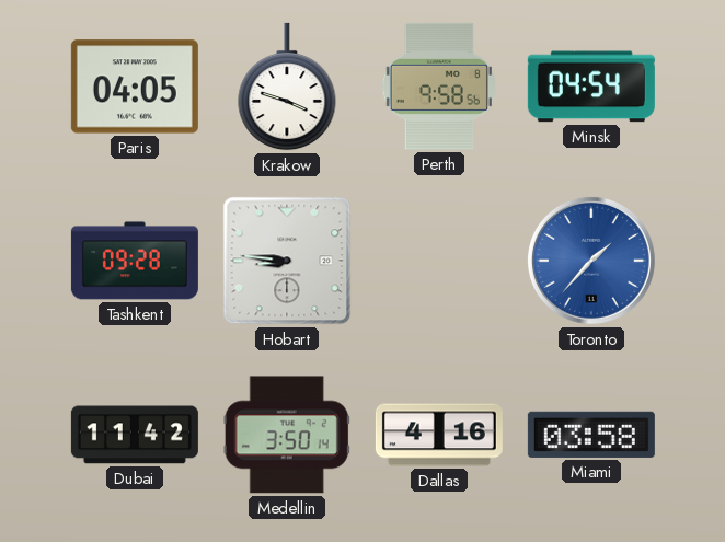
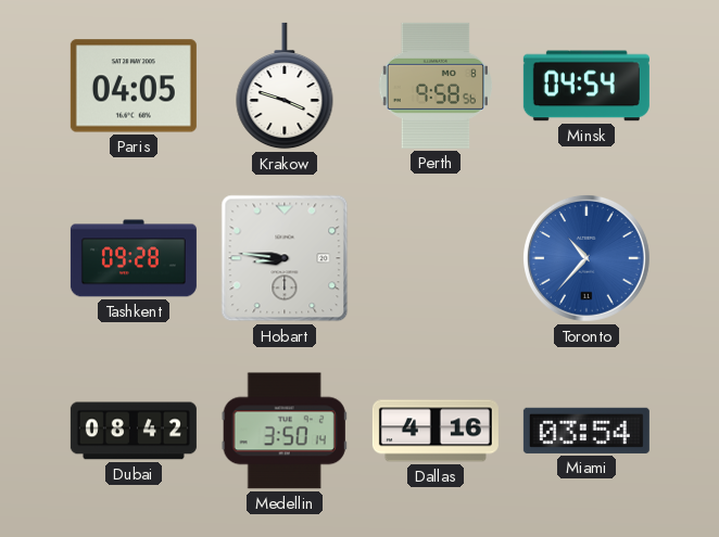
Toronto: 1:37 -> 10:37 (586, 258)
Dubai: 11:42 -> 08:42 (134, 431)
Miami: 03:58 -> 03:54 (586, 431)
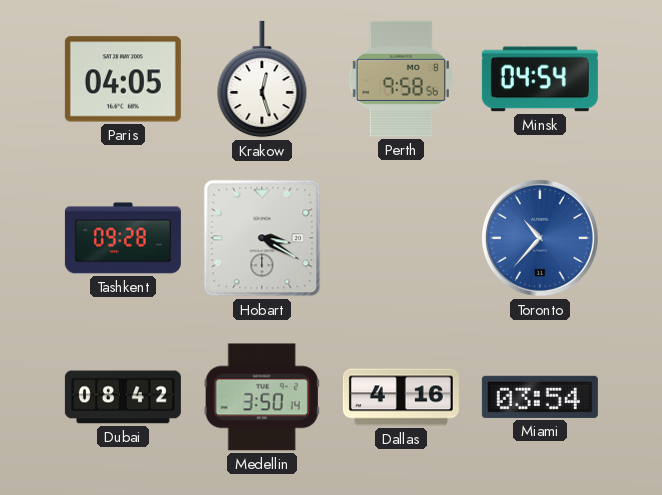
Krakow: 3:48 -> 12:27 (262, 79)
Hobart: 8:46 -> 3:20 (262, 238)
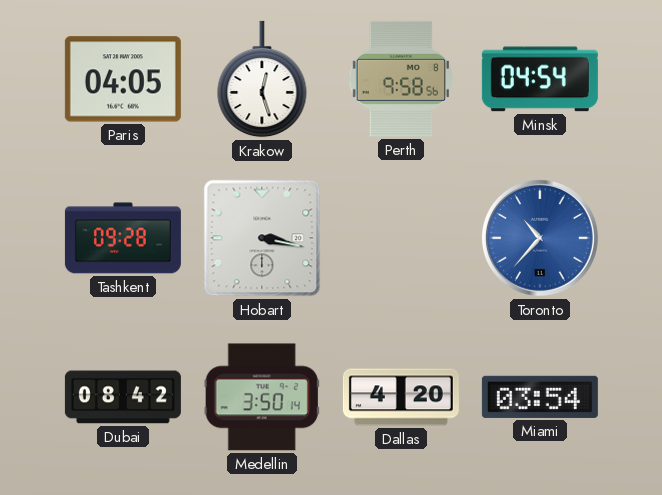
Hobart: 3:20 -> 3:17 (262, 238)
Dallas: 4:16 -> 4:20 (401, 397)
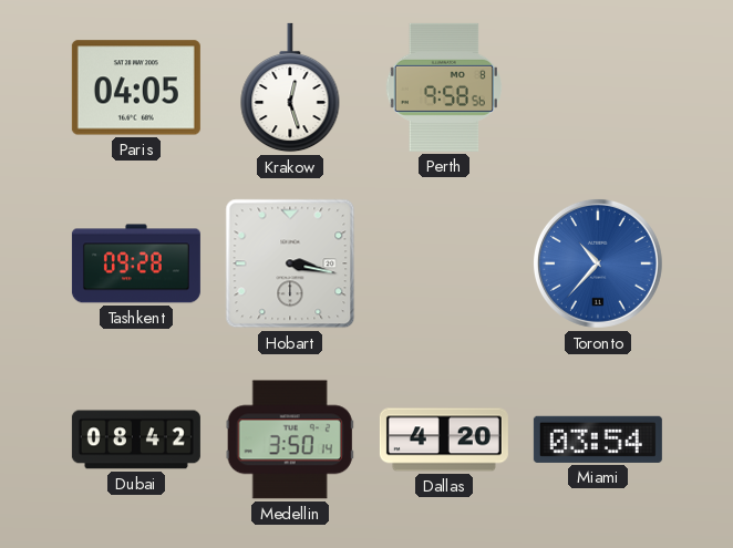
Minsk: 04:54 -> none (540, 79)
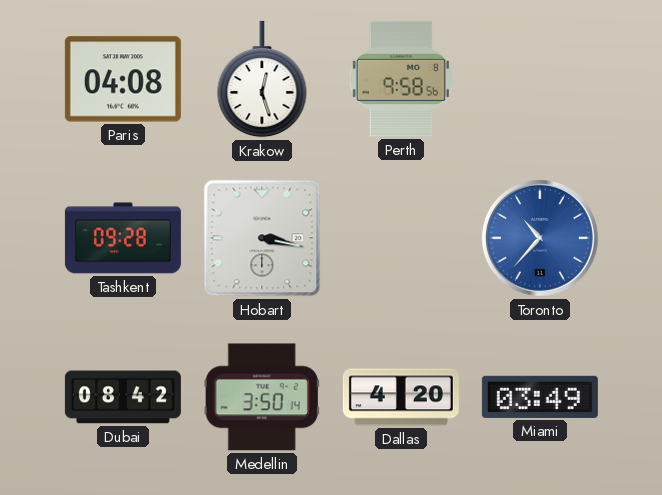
Paris: 04:05 -> 04:08 (123, 79)
Miami: 03:54 -> 03:49 (540, 397)
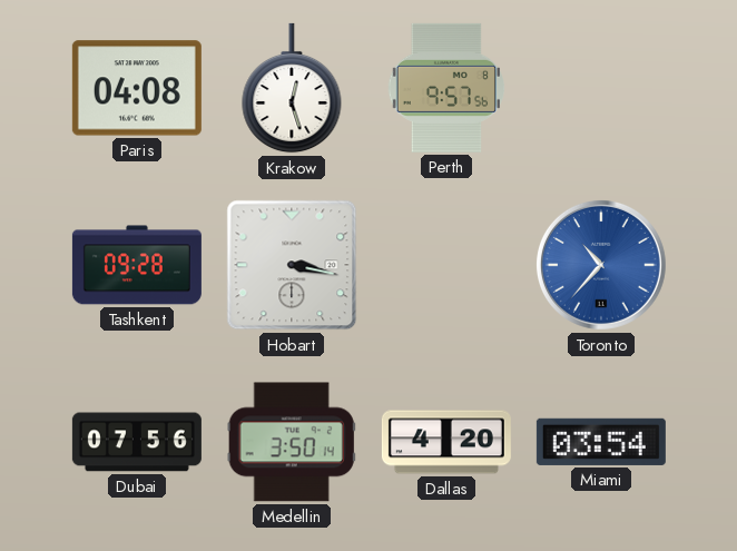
Perth: 9:58 -> 9:57 (446, 88)
Dubai: 08:42 -> 07:56 (137, 442)
Miami: 03:49 -> 03:54 (601, 442)
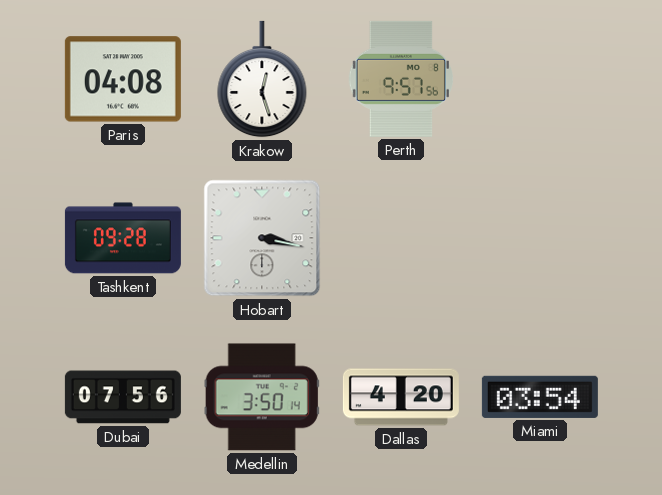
Toronto: 10:37 -> none (601, 265)
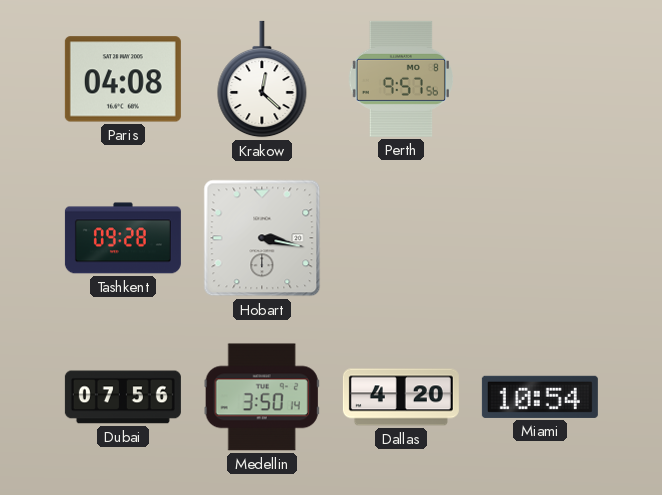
Krakow: 12:27 -> 12:22 (262, 79)
Miami: 03:54 -> 10:54 (540, 397)
